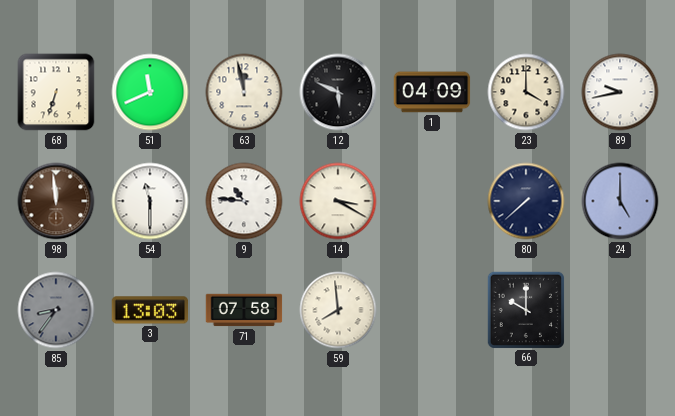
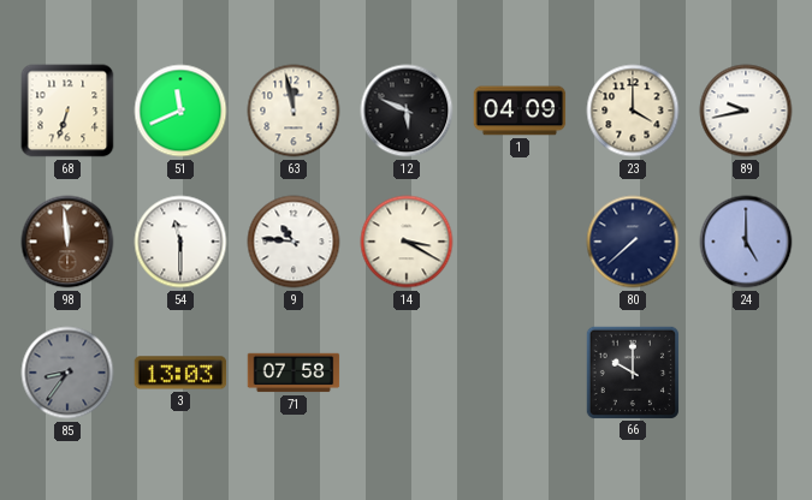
59: 7:59 -> none (338, 310)
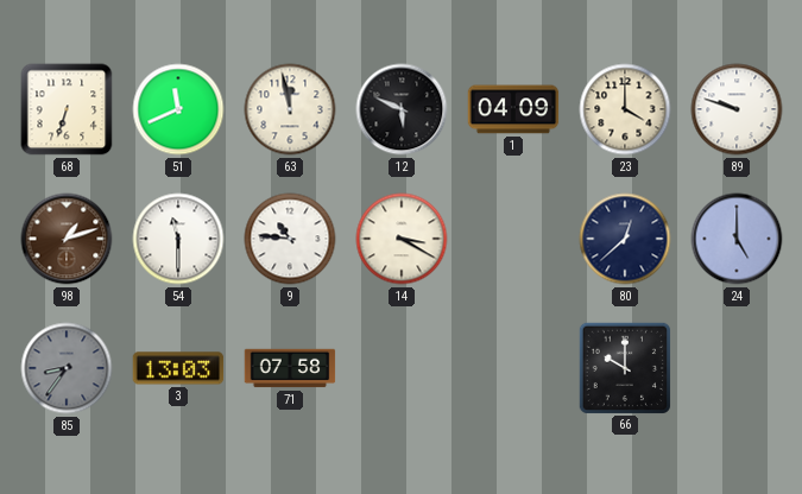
89: 9:43 -> 9:48 (737, 109)
98: 11:59 -> 1:12 (67, 239)
80: 7:38 -> 12:38 (625, 239)
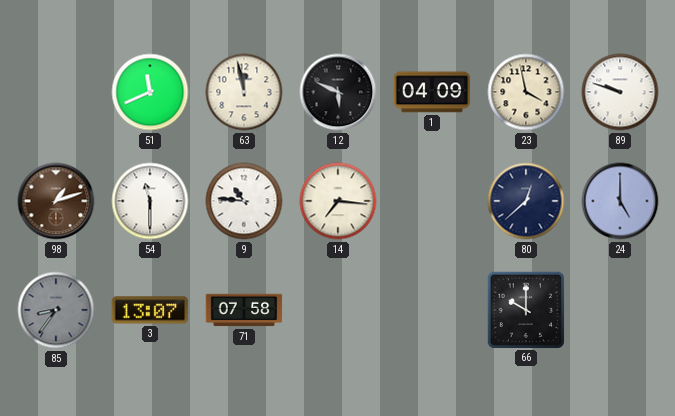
68: 6:33 -> none (67, 109)
23: 4:00 -> 3:58 (526, 92)
14: 3:20 -> 7:16 (338, 201)
3: 13:03 -> 13:07 (150, 310)
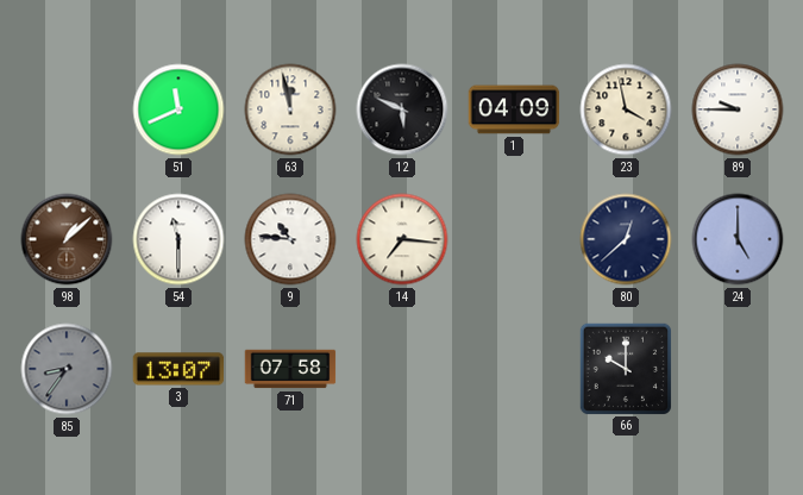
89: 9:48 -> 9:45 (738, 109)
98: 1:12 -> 1:08 (67, 239)
